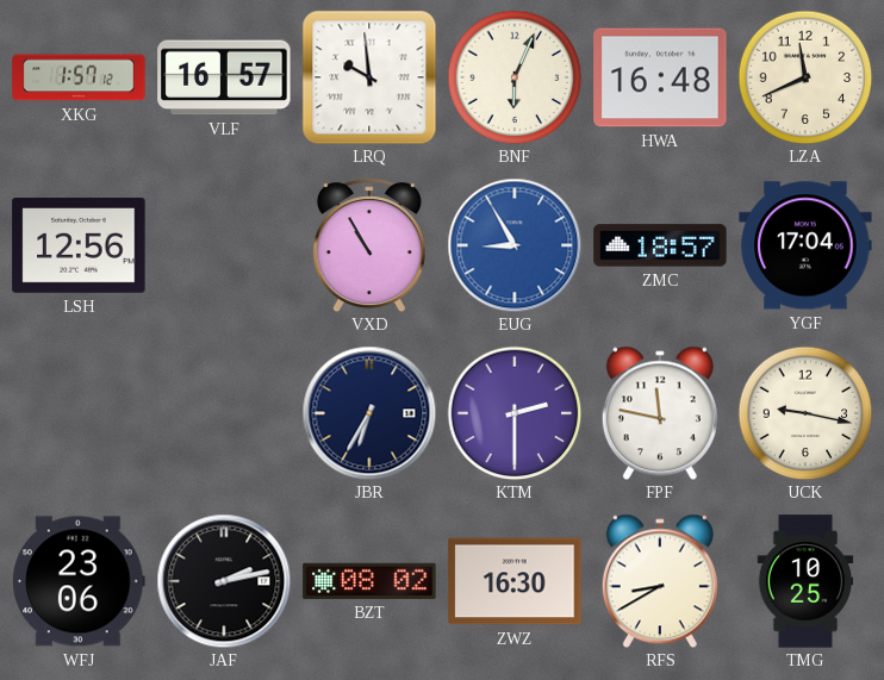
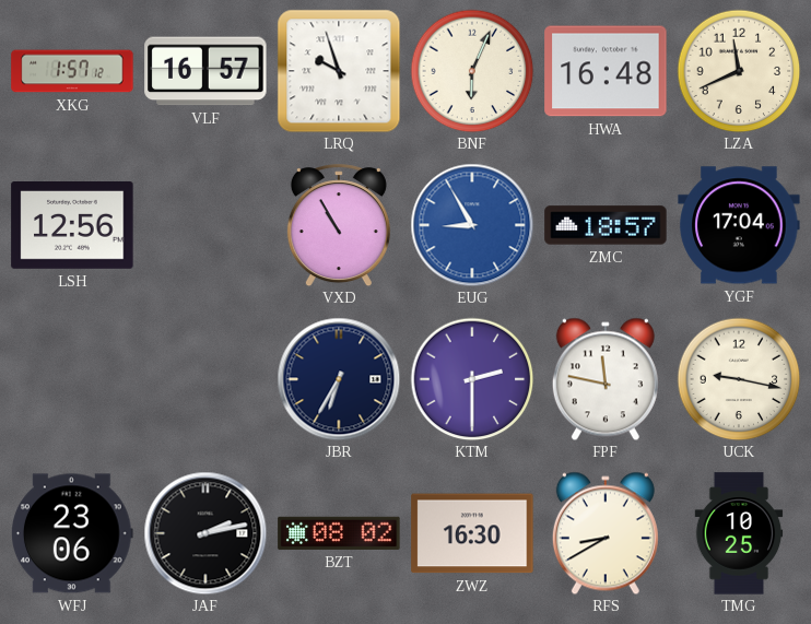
LRQ: 9:59 -> 9:57 (339, 71)
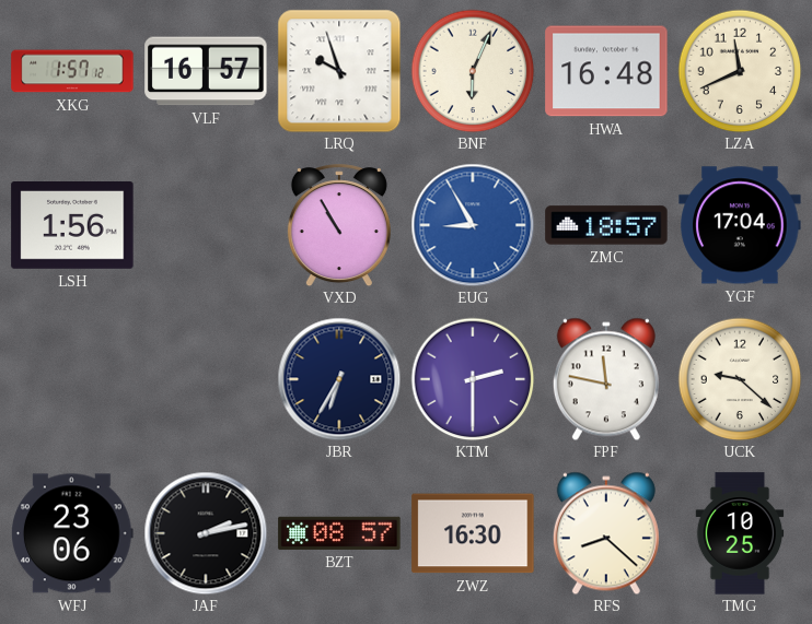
LSH: 12:56 -> 1:56 (72, 226)
UCK: 9:17 -> 9:22 (740, 379)
BZT: 08:02 -> 08:57 (339, 533)
RFS: 8:40 -> 8:22 (606, 533)
